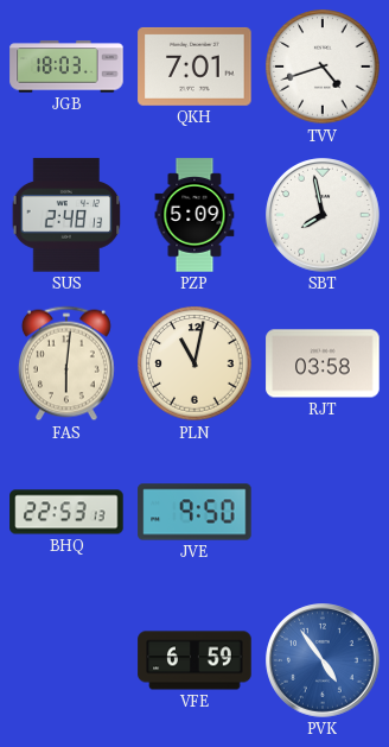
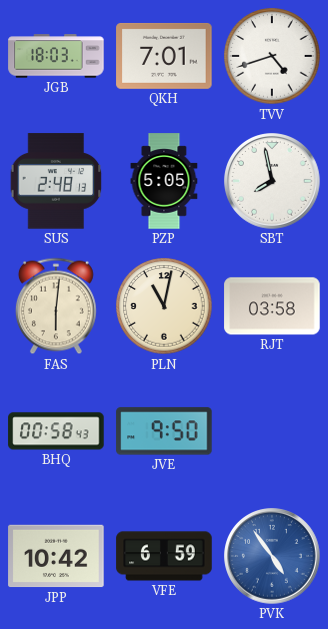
PZP: 5:09 -> 5:05 (164, 181)
BHQ: 22:53 -> 00:58 (56, 431)
JPP: none -> 10:42 (56, 556)
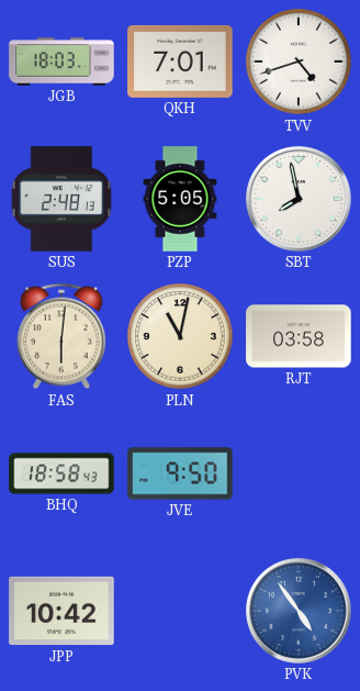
BHQ: 00:58 -> 18:58 (61, 473)
VFE: 6:59 -> none (164, 556)
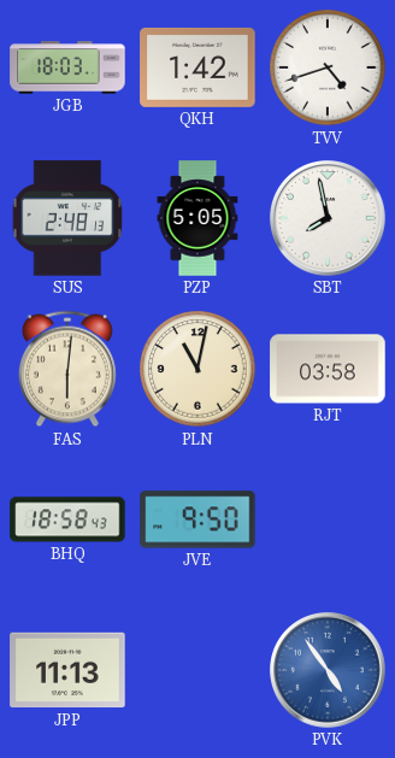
QKH: 7:01 -> 1:42 (197, 67)
JPP: 10:42 -> 11:13 (67, 670)
